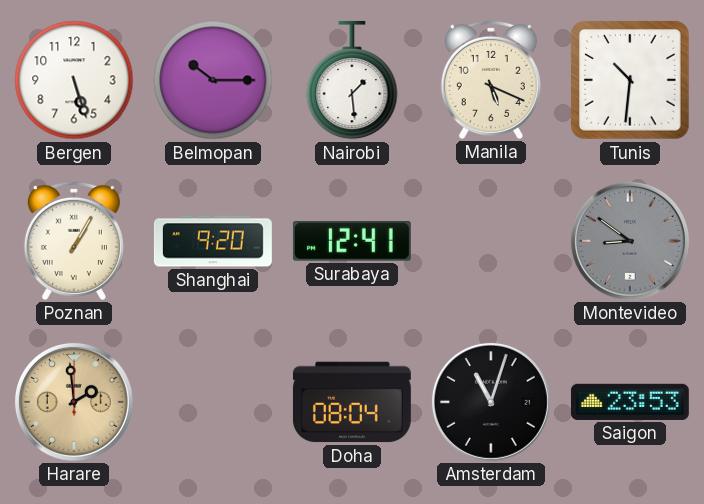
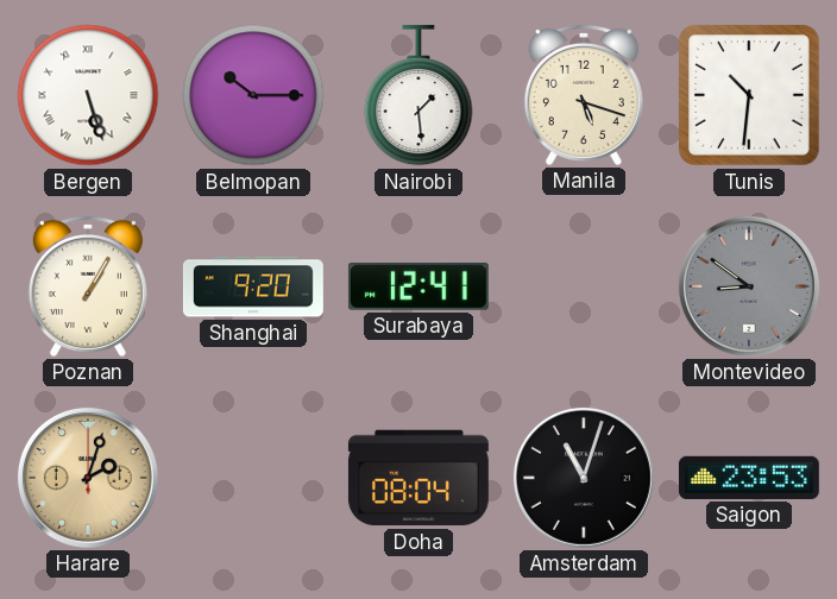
Bergen numerals: Arabic -> Roman (88, 95)
Manila: 5:19 -> 5:18 (584, 95)
Harare: 1:59 -> 2:03 (88, 478)
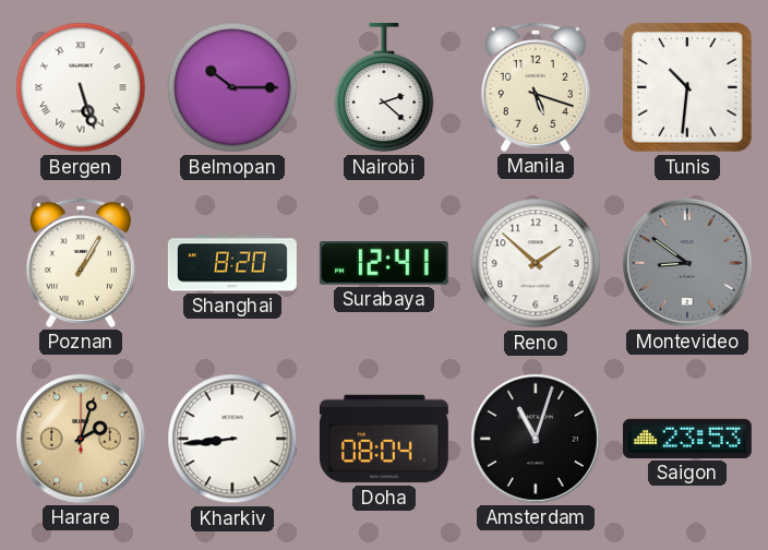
Nairobi: 1:29 -> 2:22 (384, 87)
Shanghai: 9:20 -> 8:20 (232, 263)
Reno: none -> 1:52 (536, 263)
Kharkiv: none -> 8:44 (232, 439)
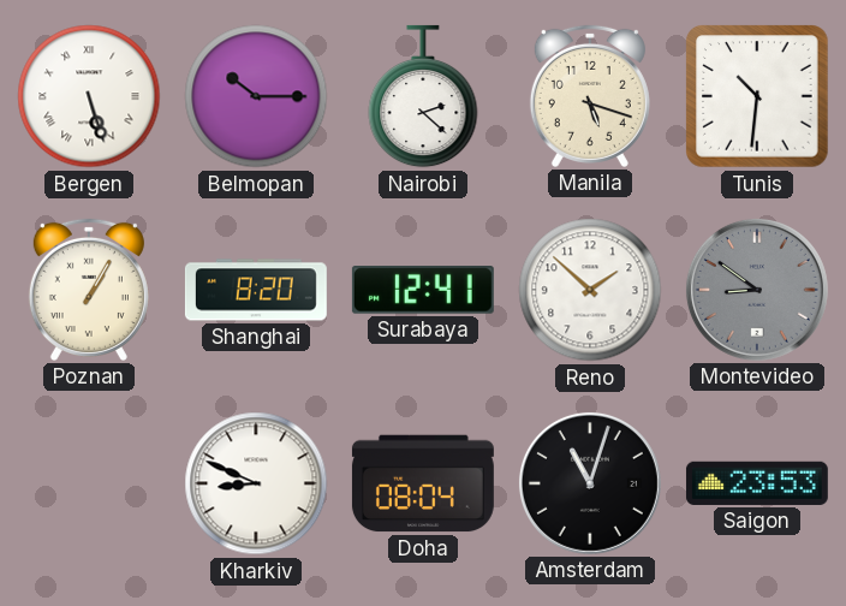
Harare: 2:03 -> none (81, 439)
Kharkiv: 8:44 -> 8:49 (256, 483)
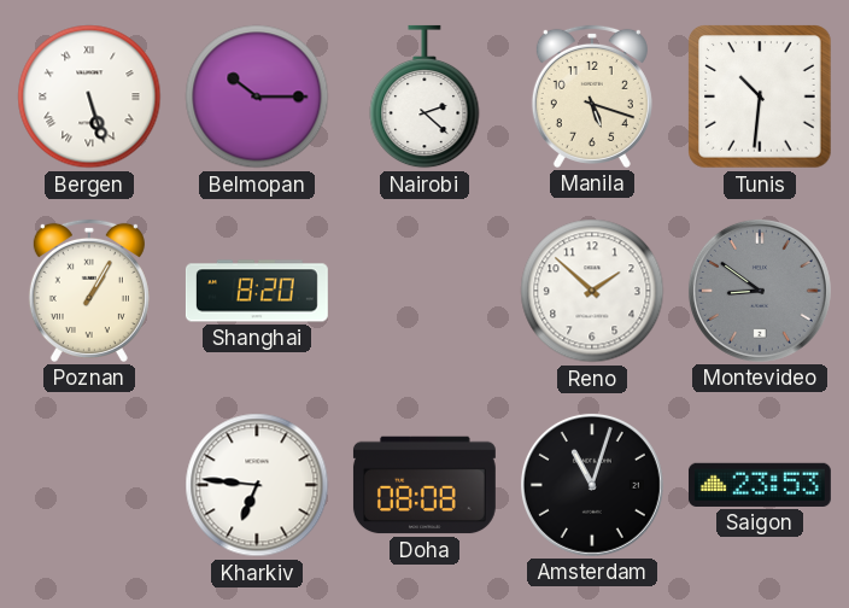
Surabaya: 12:41 -> none (423, 291)
Kharkiv: 8:49 -> 6:46 (257, 485)
Doha: 08:04 -> 08:08 (424, 485)
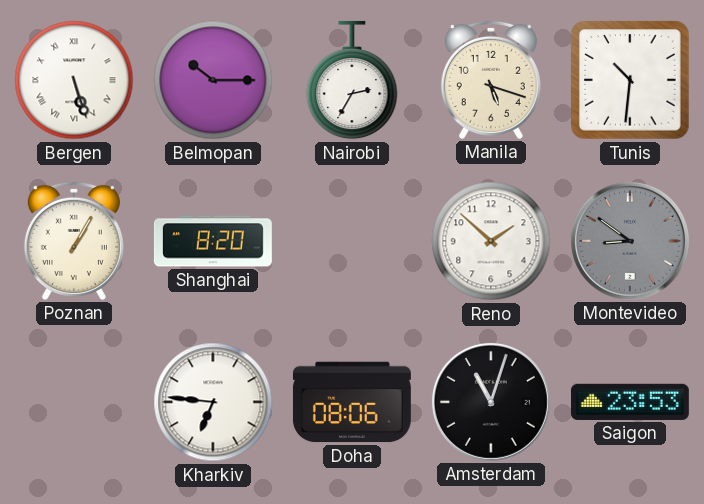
Nairobi: 2:22 -> 2:35 (352, 80)
Doha: 08:08 -> 08:06 (352, 402)
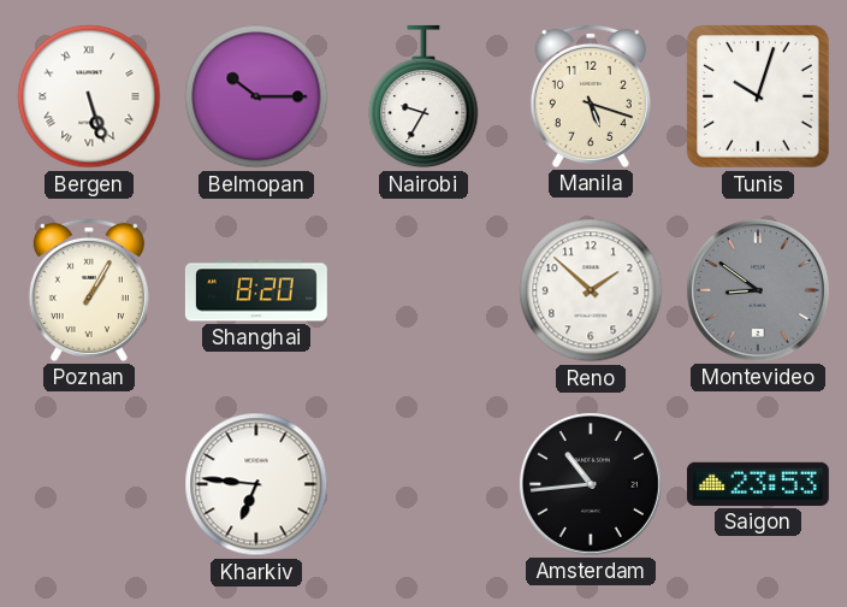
Nairobi: 2:35 -> 9:35 (423, 96)
Tunis: 10:31 -> 10:03 (758, 96)
Doha: 08:06 -> none (352, 402)
Amsterdam: 11:03 -> 10:44 (591, 484)
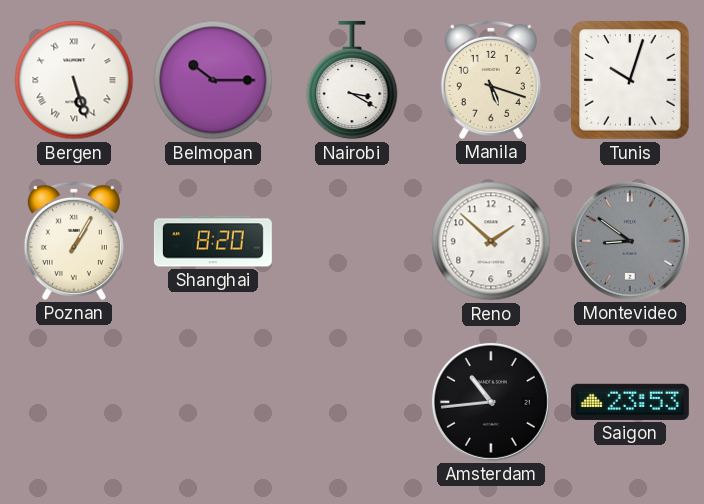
Nairobi: 9:35 -> 3:20 (352, 80)
Kharkiv: 6:46 -> none (256, 484)
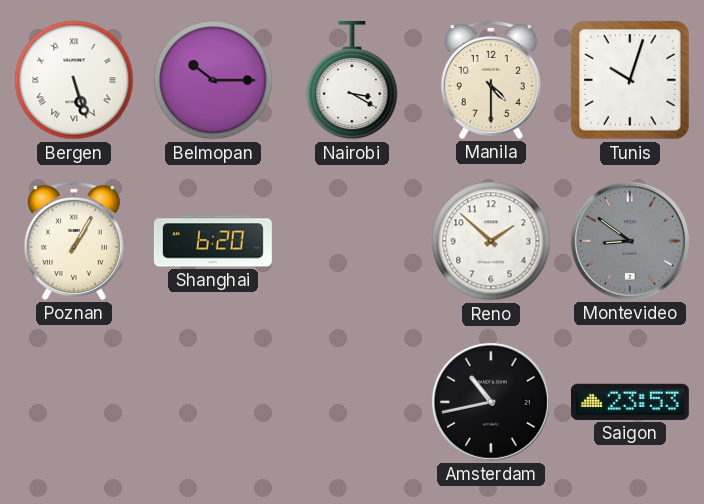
Manila: 5:18 -> 4:30 (491, 80)
Shanghai: 8:20 -> 6:20 (213, 241)
Amsterdam: 10:44 -> 10:43 (491, 402)
